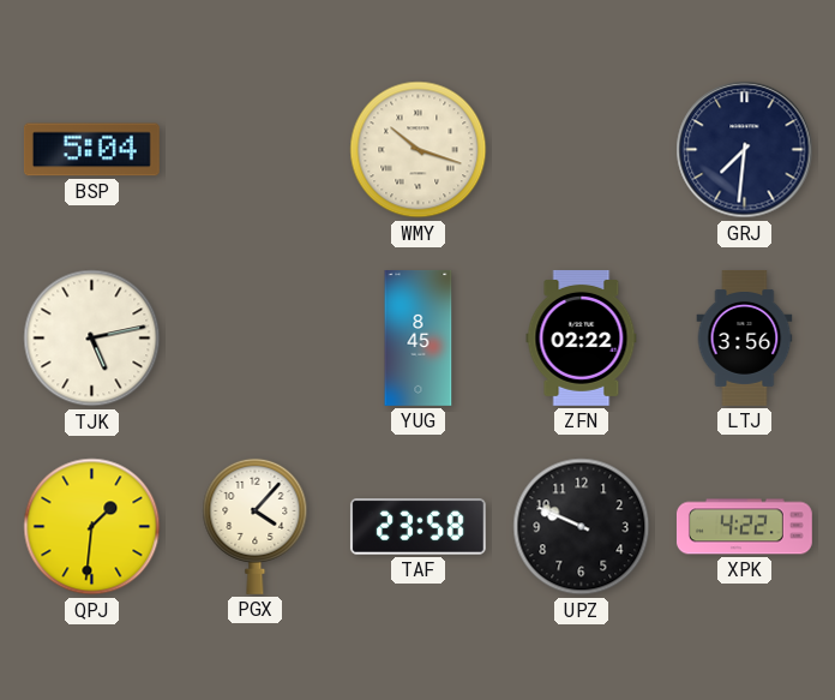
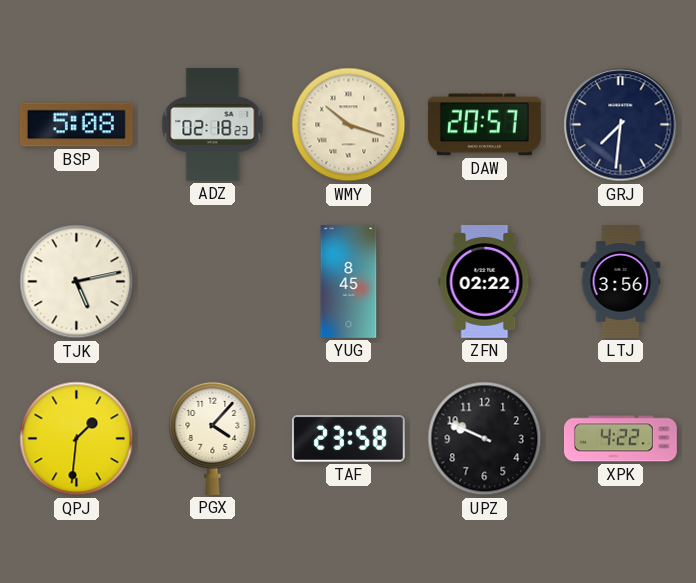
BSP: 5:04 -> 5:08 (76, 125)
ADZ: none -> 02:18 (213, 124)
DAW: none -> 20:57 (484, 125)
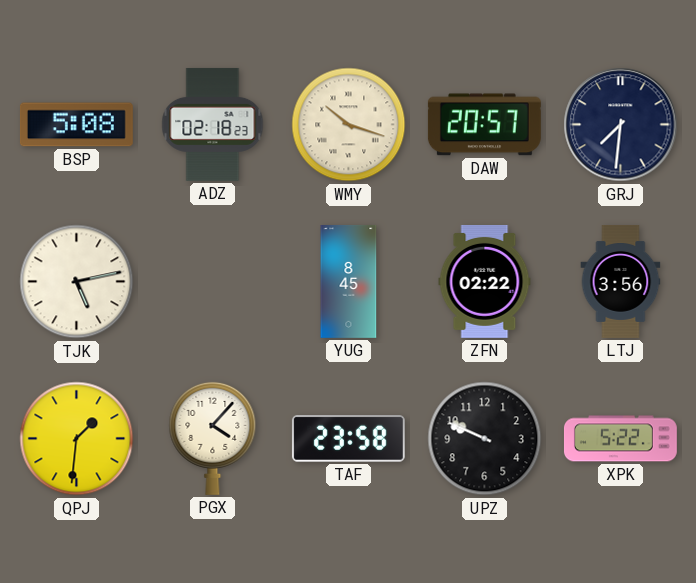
XPK: 4:22 -> 5:22 (620, 439)
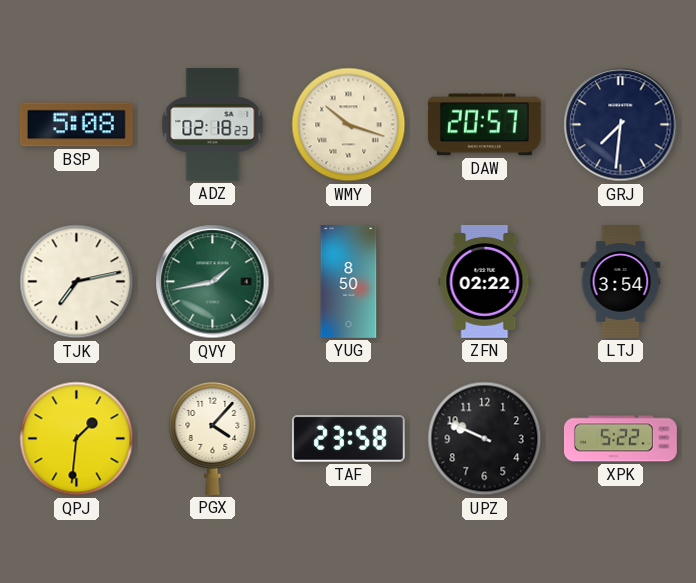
TJK: 5:13 -> 7:13 (77, 282)
QVY: none -> 1:43 (213, 282)
YUG: 8:45 -> 8:50 (349, 281)
LTJ: 3:56 -> 3:54 (621, 282)
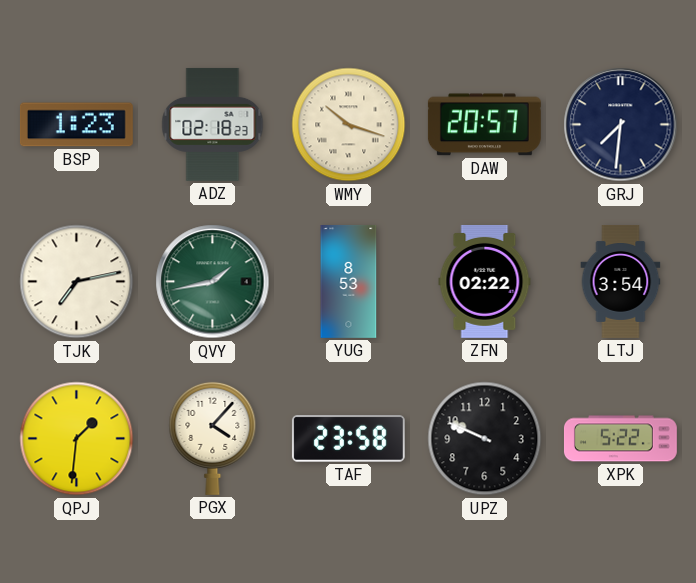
BSP: 5:08 -> 1:23 (76, 125)
YUG: 8:50 -> 8:53 (349, 281)
